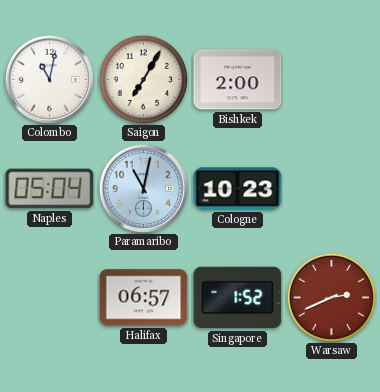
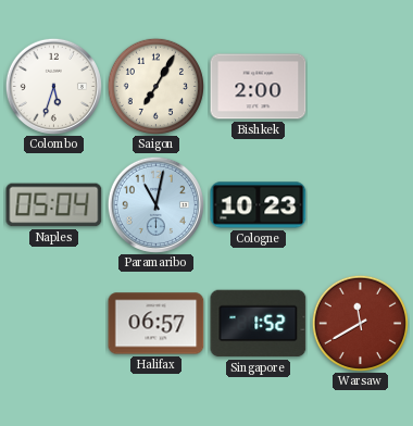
Colombo: 11:02 -> 5:33 (53, 86)
Warsaw: 2:41 -> 11:40 (360, 323)
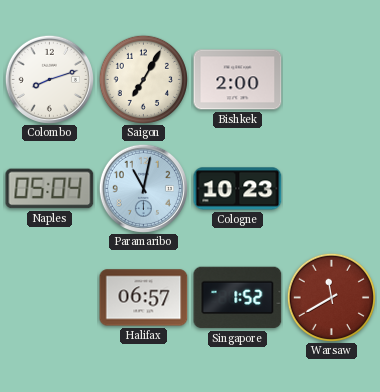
Colombo: 5:33 -> 8:12 (49, 79)
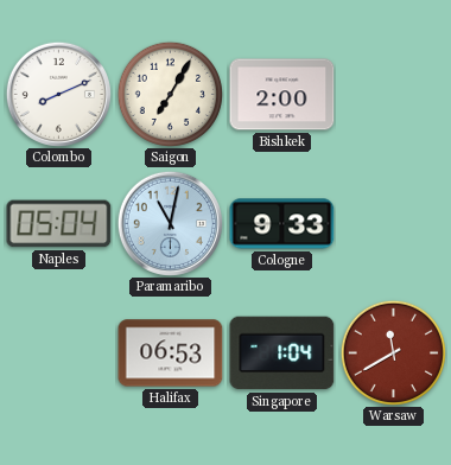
Colombo: 8:12 -> 8:11 (58, 94)
Cologne: 10:23 -> 9:33 (282, 224)
Halifax: 06:57 -> 06:53 (171, 353)
Singapore: 1:52 -> 1:04 (282, 353)
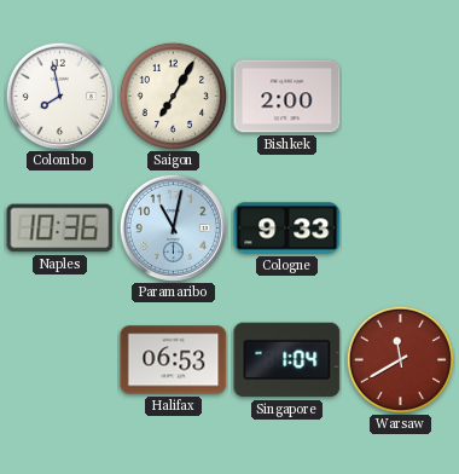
Colombo: 8:11 -> 7:58 (59, 96)
Naples: 05:04 -> 10:36 (60, 229)
